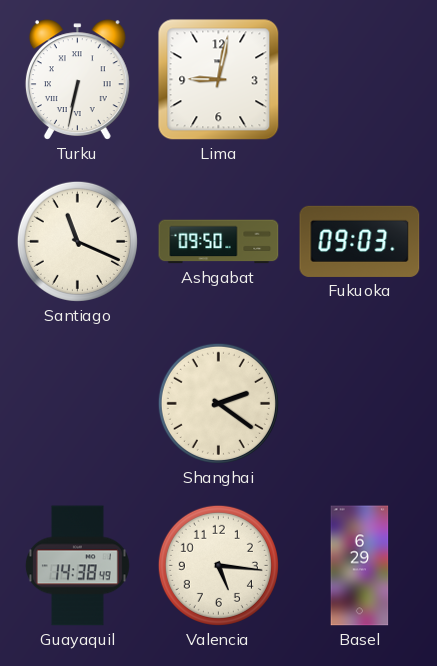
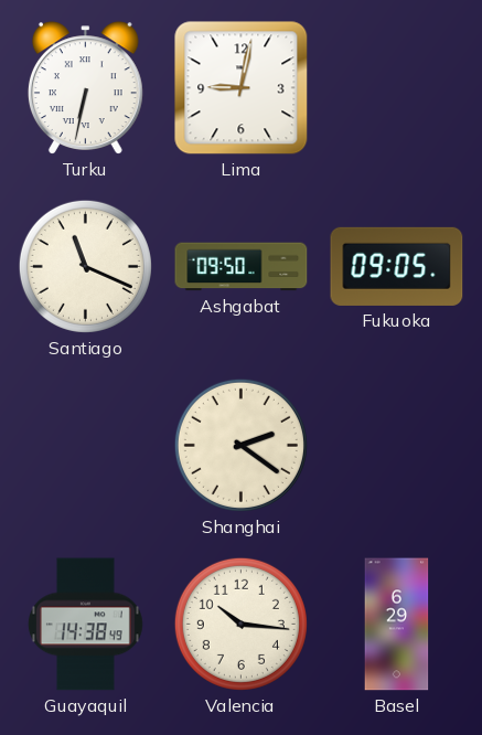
Fukuoka: 09:03 -> 09:05 (397, 266)
Valencia: 5:16 -> 10:16 (240, 624)
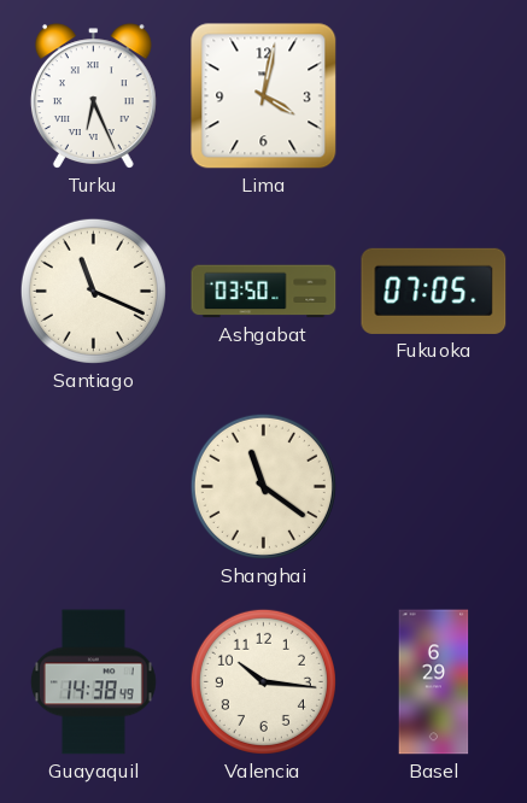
Turku: 6:32 -> 6:26 (93, 96)
Lima: 9:02 -> 4:02 (264, 96)
Ashgabat: 09:50 -> 03:50 (264, 292)
Fukuoka: 09:05 -> 07:05 (434, 291)
Shanghai: 2:21 -> 11:21 (263, 486)
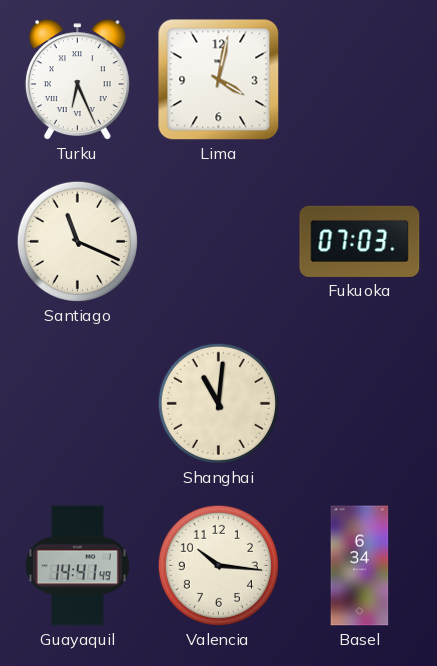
Ashgabat: 03:50 -> none (264, 292)
Fukuoka: 07:05 -> 07:03 (360, 241)
Shanghai: 11:21 -> 11:01 (218, 403)
Guayaquil: 14:38 -> 14:41 (77, 566)
Basel: 6:29 -> 6:34 (360, 566)
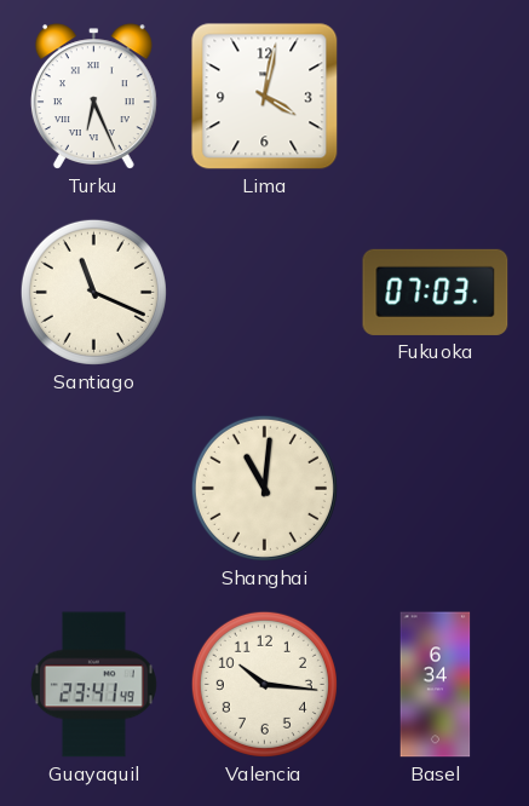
Guayaquil: 14:41 -> 23:41 (93, 685)
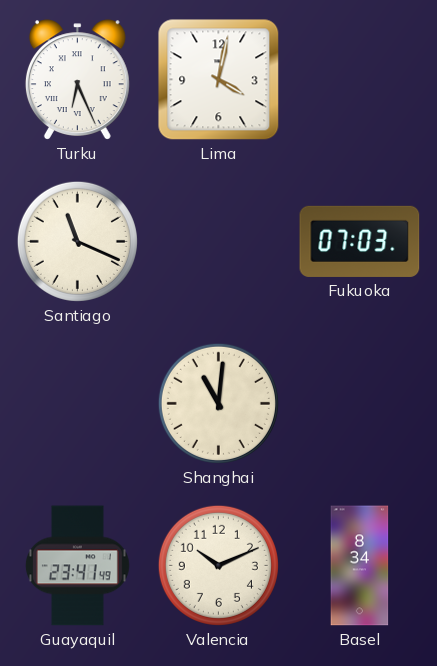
Valencia: 10:16 -> 10:11 (218, 565)
Basel: 6:34 -> 8:34 (360, 566)
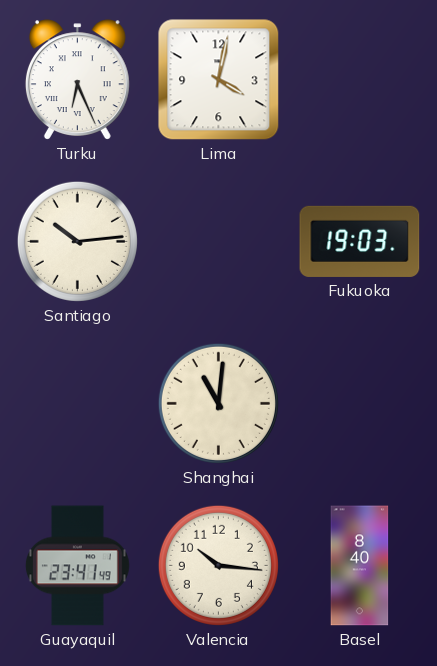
Santiago: 11:19 -> 10:14 (77, 241)
Fukuoka: 07:03 -> 19:03 (360, 241)
Valencia: 10:11 -> 10:16 (218, 565)
Basel: 8:34 -> 8:40 (360, 566)
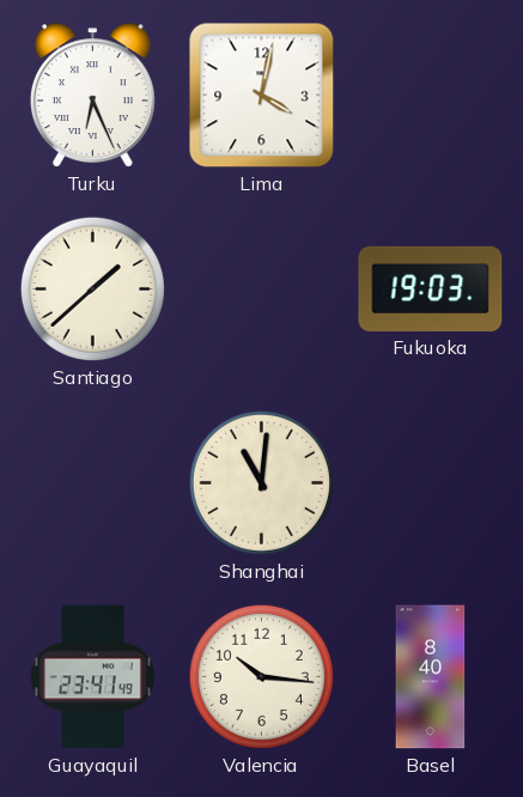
Santiago: 10:14 -> 1:38 (92, 288)
